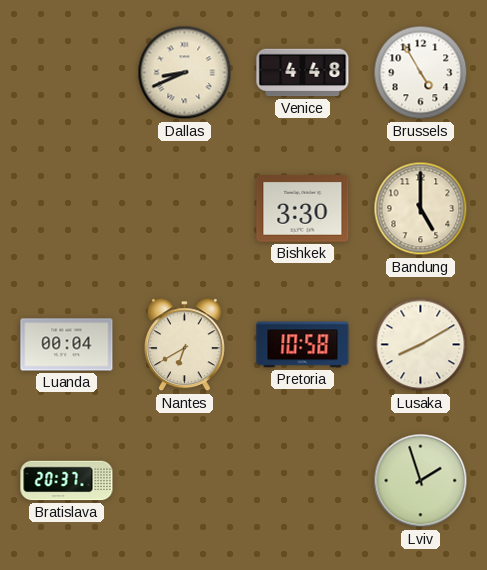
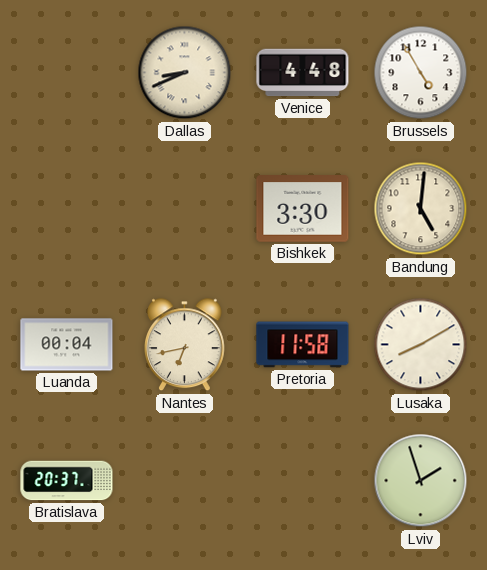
Bandung: 5:00 -> 5:01 (421, 209)
Nantes: 6:40 -> 6:43 (185, 345)
Pretoria: 10:58 -> 11:58 (303, 345)
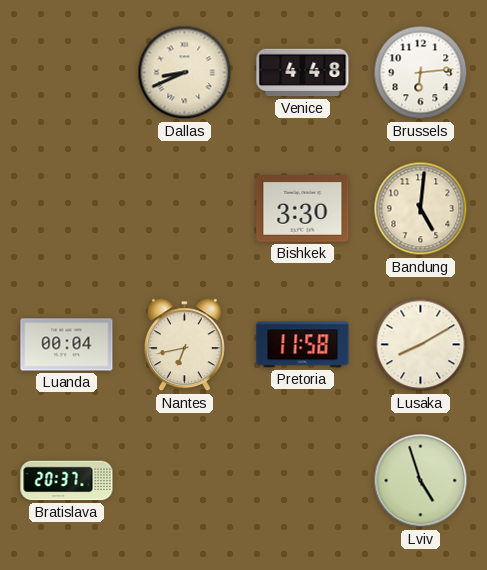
Brussels: 4:55 -> 6:14 (421, 73)
Lviv: 1:57 -> 4:57 (421, 481)
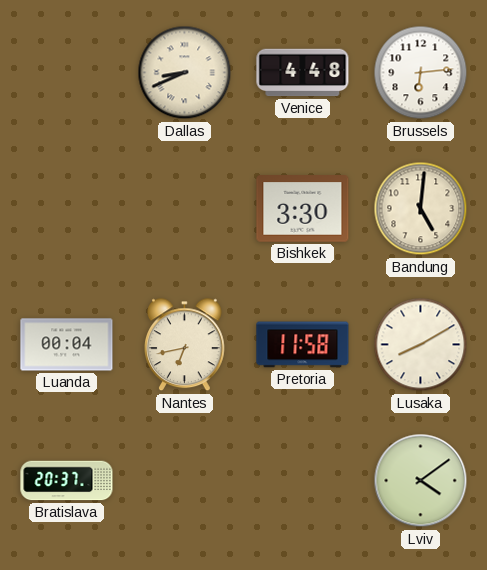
Lviv: 4:57 -> 4:09 (421, 481)
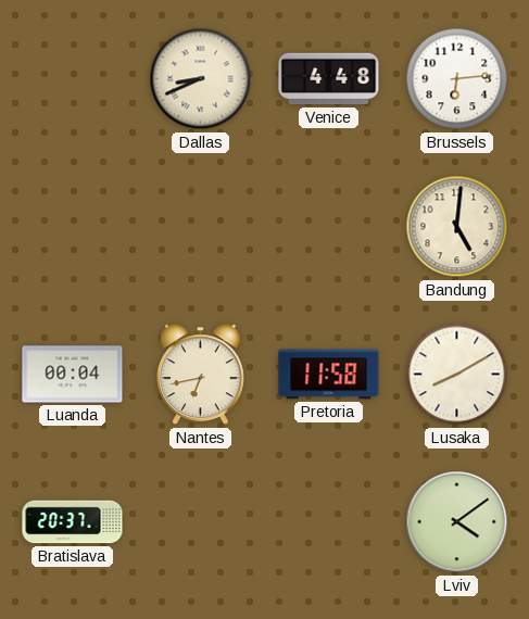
Bishkek: 3:30 -> none (303, 209)
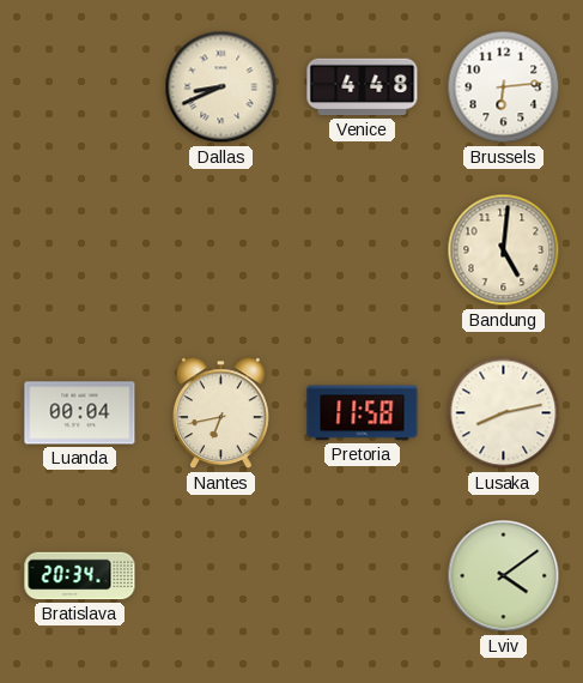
Lusaka: 8:10 -> 8:13 (504, 413)
Bratislava: 20:37 -> 20:34 (80, 576)
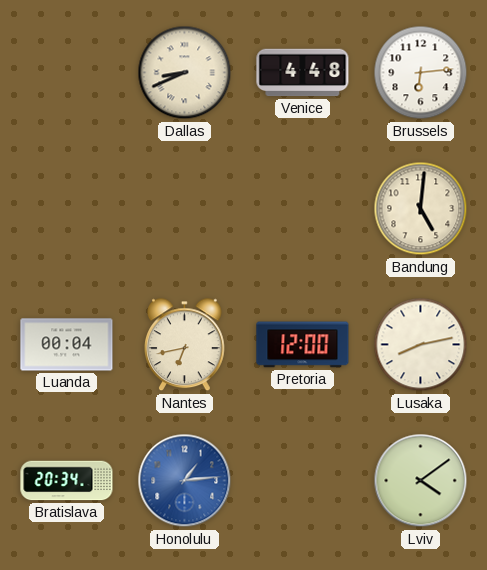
Pretoria: 11:58 -> 12:00 (303, 345)
Honolulu: none -> 1:14 (185, 481)
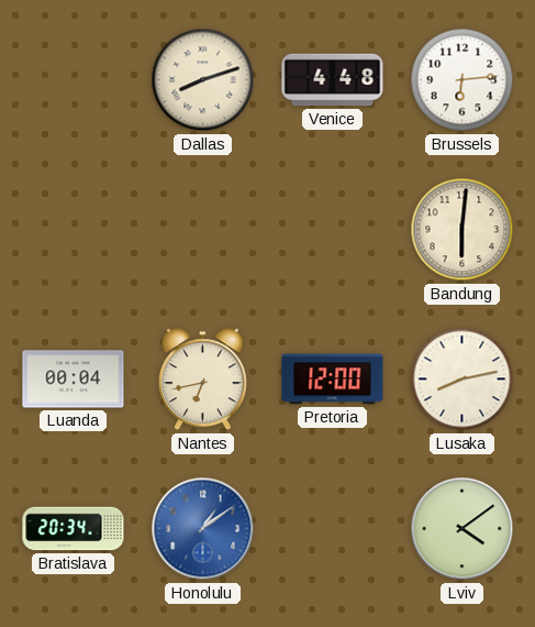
Dallas: 8:41 -> 8:12 (203, 80)
Bandung: 5:01 -> 6:01 (462, 230)
Honolulu: 1:14 -> 1:09 (203, 529)
